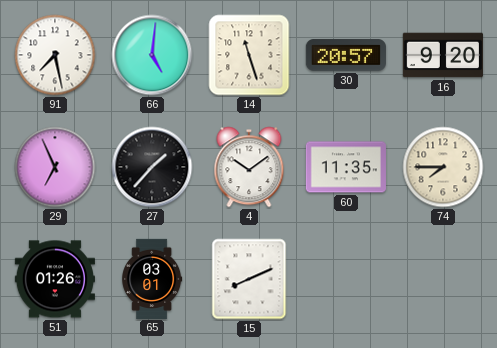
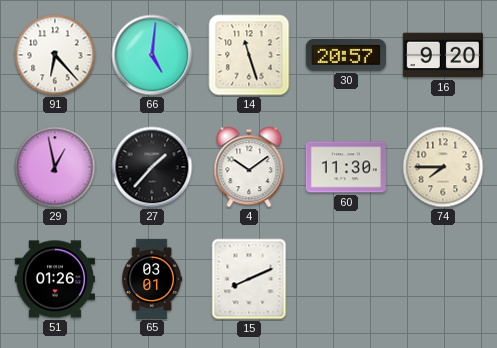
91: 7:28 -> 6:23 (55, 55)
29: 6:56 -> 12:58 (55, 167)
60: 11:35 -> 11:30 (346, 167)
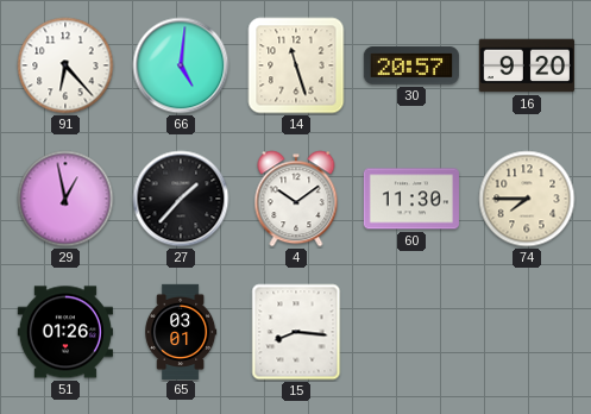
15: 8:11 -> 8:16 (296, 332)
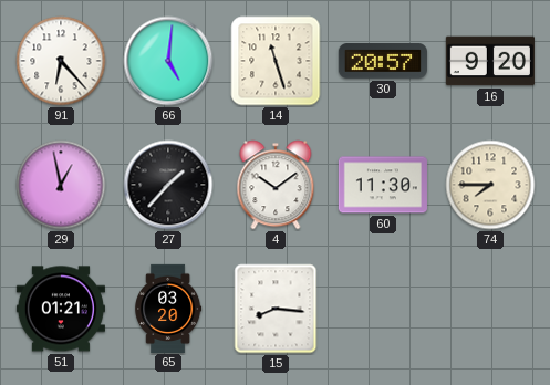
51: 01:26 -> 01:21 (61, 309)
65: 03:01 -> 03:20 (168, 308)
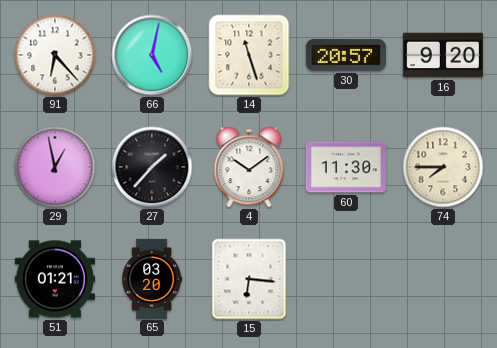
66: 5:01 -> 5:02 (152, 55)
15: 8:16 -> 6:16 (249, 279)
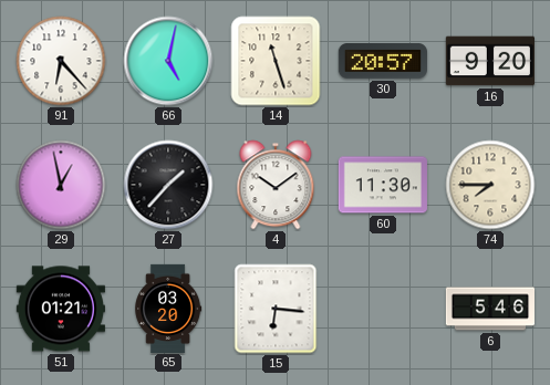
6: none -> 5:46 (489, 309)
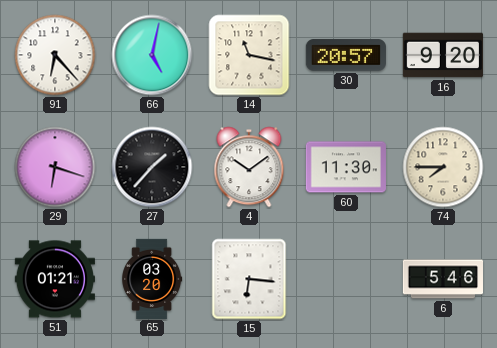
14: 11:27 -> 11:17 (249, 55)
29: 12:58 -> 6:18 (55, 167)
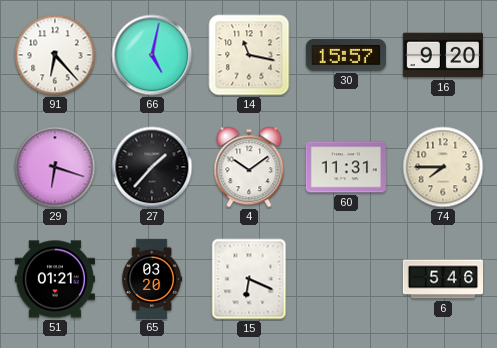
30: 20:57 -> 15:57 (346, 55)
60: 11:30 -> 11:31 (346, 167)
15: 6:16 -> 6:19 (249, 279)
